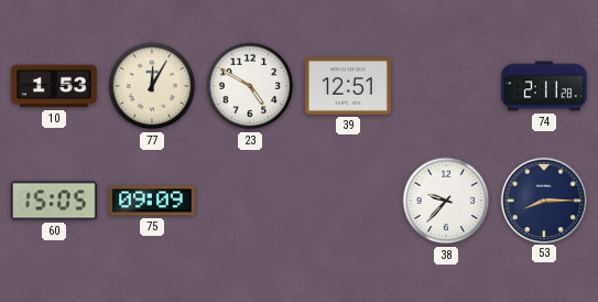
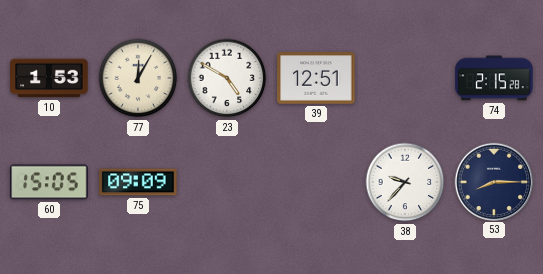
74: 2:11 -> 2:15 (494, 78)
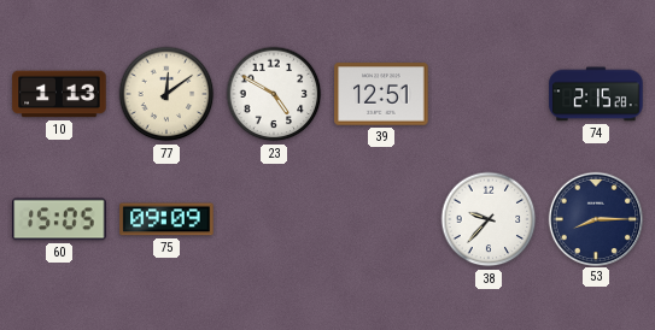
10: 1:53 -> 1:13 (59, 94)
77: 12:05 -> 12:09 (166, 94)
